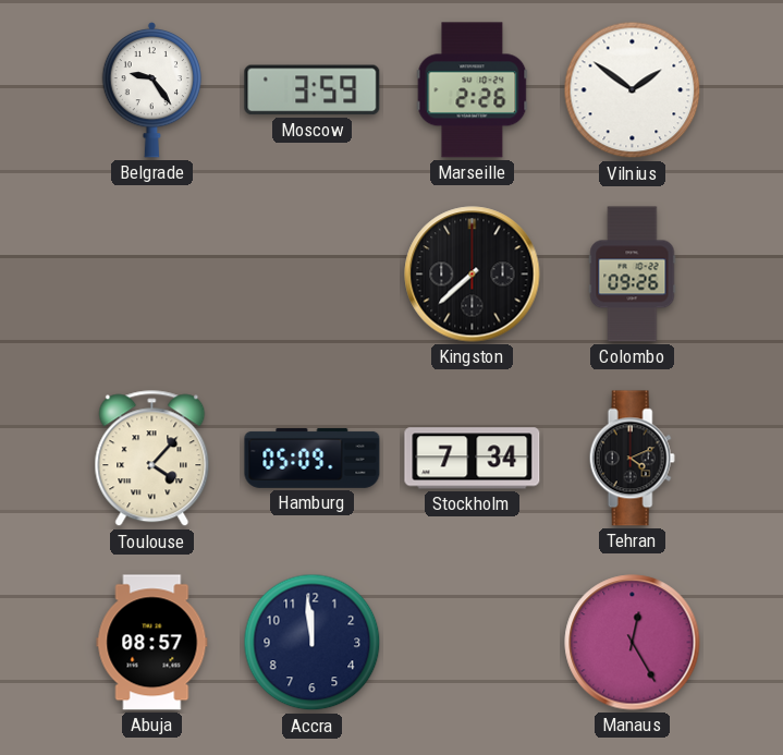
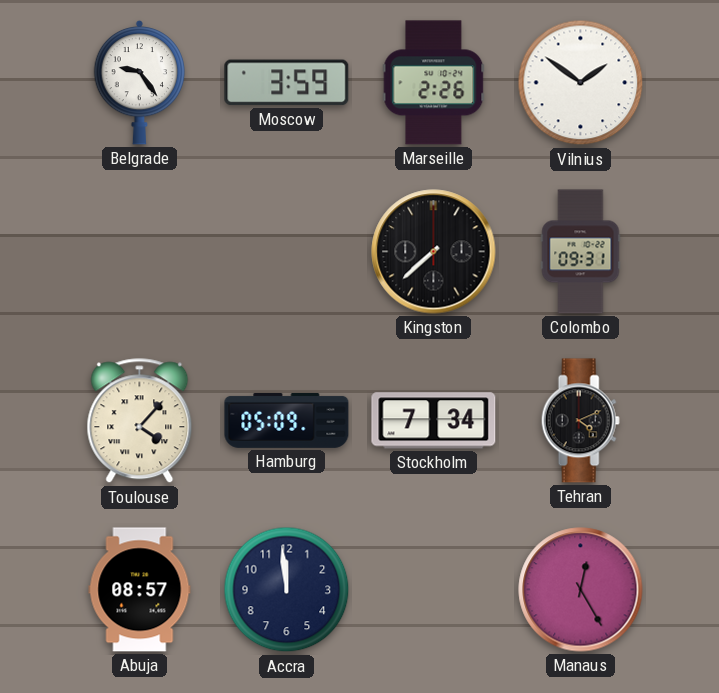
Colombo: 09:26 -> 09:31 (581, 252)
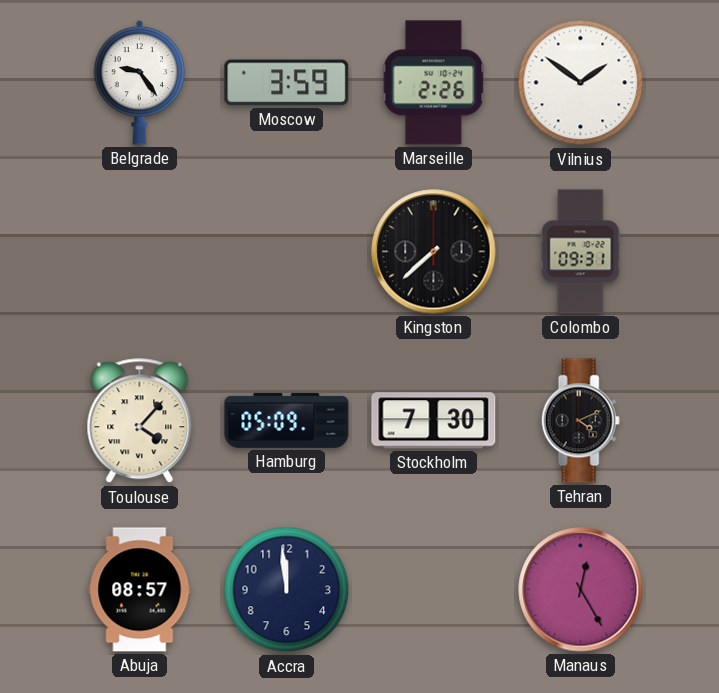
Stockholm: 7:34 -> 7:30 (434, 421)
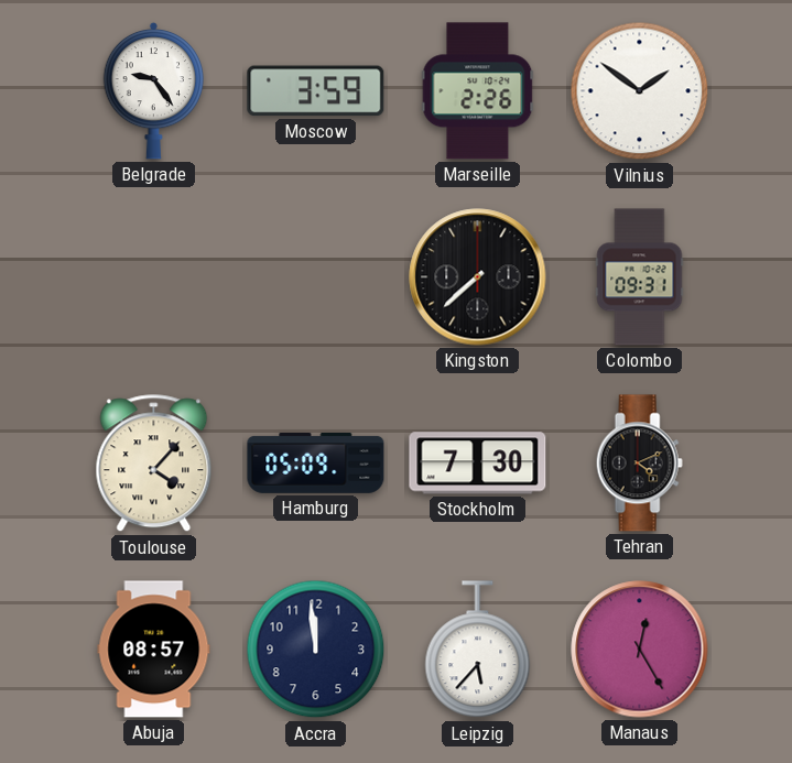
Leipzig: none -> 5:37 (478, 650)
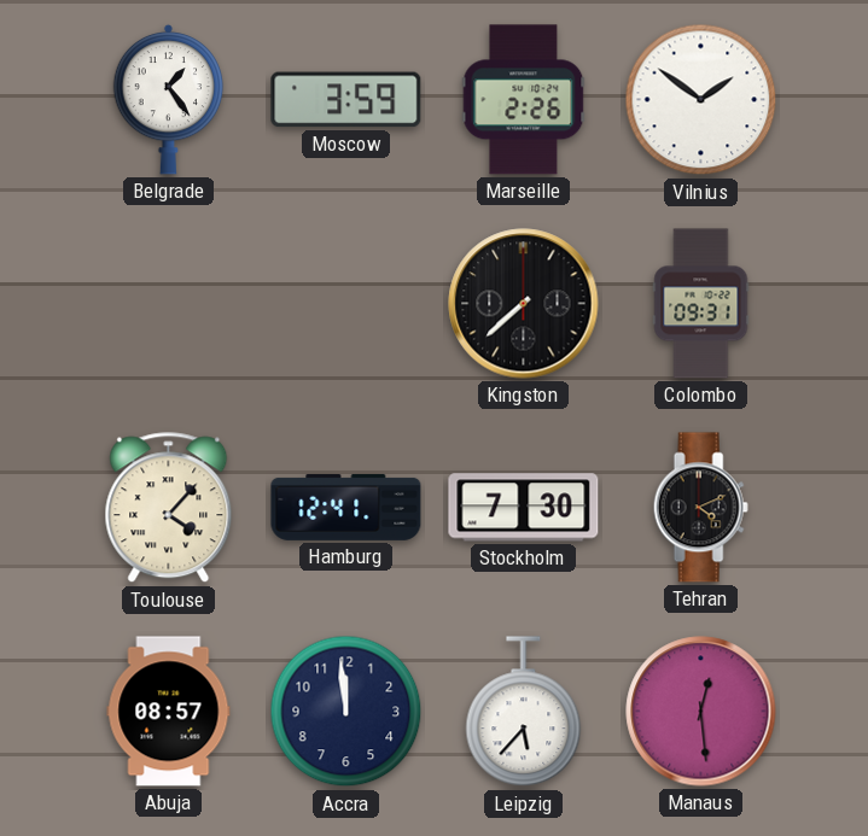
Belgrade: 9:24 -> 1:24 (169, 99)
Hamburg: 05:09 -> 12:41 (346, 507)
Manaus: 12:25 -> 12:29 (701, 712)
